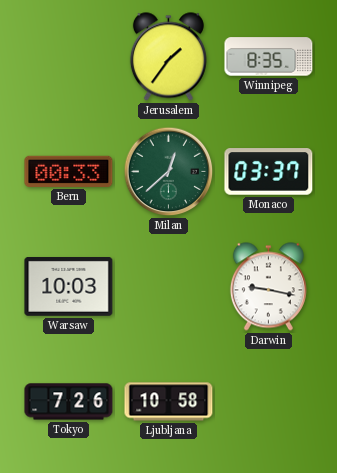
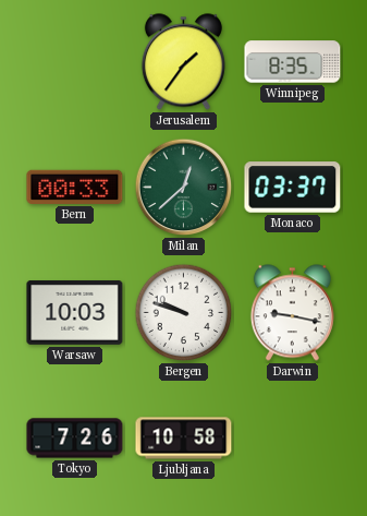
Bergen: none -> 9:48 (184, 313)
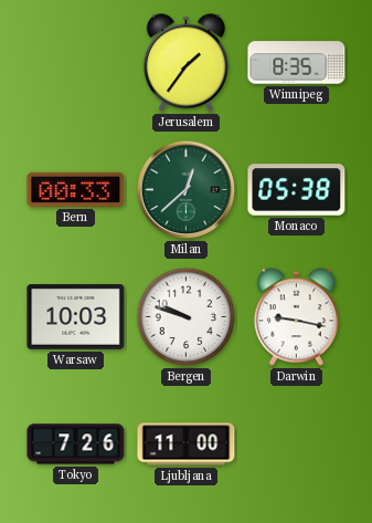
Monaco: 03:37 -> 05:38 (297, 190)
Ljubljana: 10:58 -> 11:00 (187, 444)
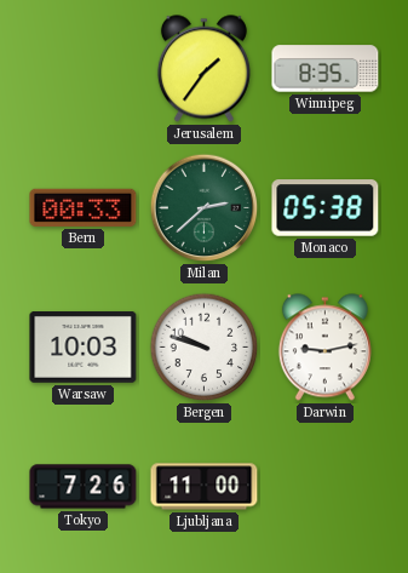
Milan: 12:38 -> 2:38 (205, 208)
Darwin: 9:17 -> 9:13 (324, 348)
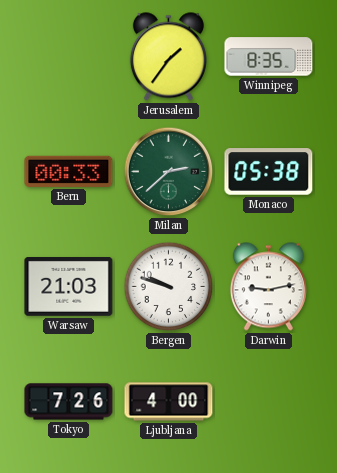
Warsaw: 10:03 -> 21:03 (69, 287)
Ljubljana: 11:00 -> 4:00 (169, 402)
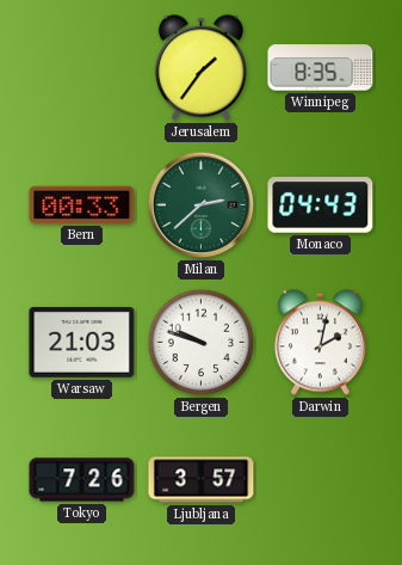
Monaco: 05:38 -> 04:43 (321, 205)
Darwin: 9:13 -> 2:02 (320, 343)
Ljubljana: 4:00 -> 3:57 (202, 480)
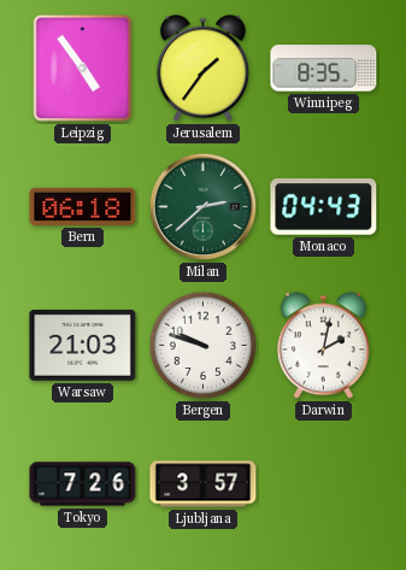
Leipzig: none -> 4:54 (83, 69)
Bern: 00:33 -> 06:18 (83, 206)
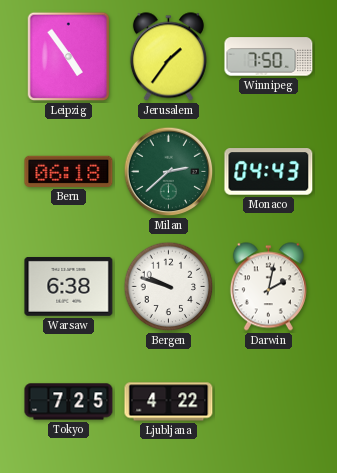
Winnipeg: 8:35 -> 7:50 (269, 57)
Warsaw: 21:03 -> 6:38 (69, 287)
Tokyo: 7:26 -> 7:25 (69, 402)
Ljubljana: 3:57 -> 4:22 (169, 402)
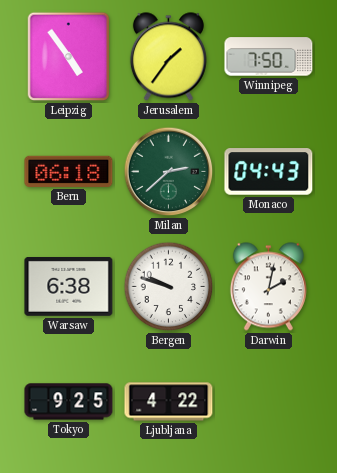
Tokyo: 7:25 -> 9:25 (69, 402)
